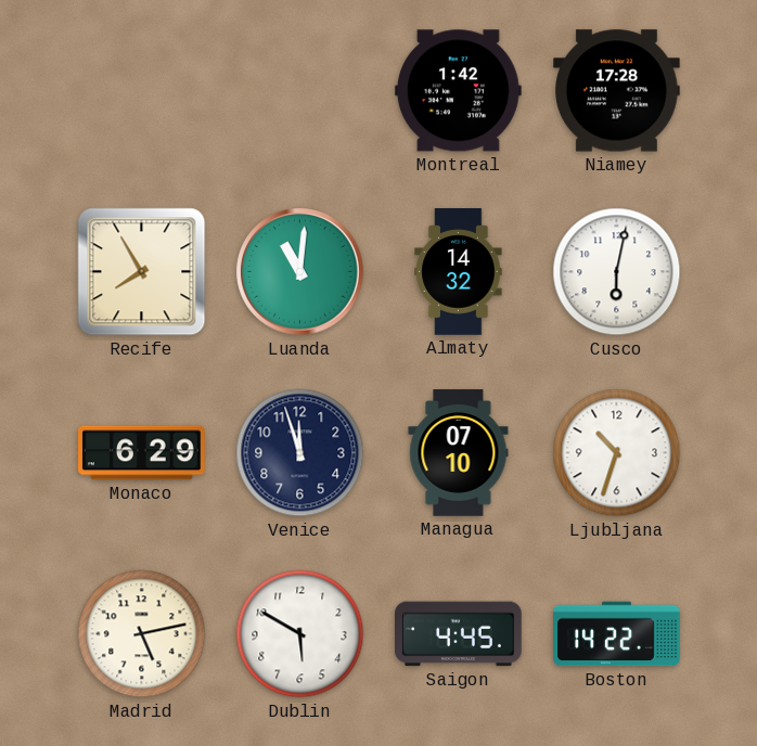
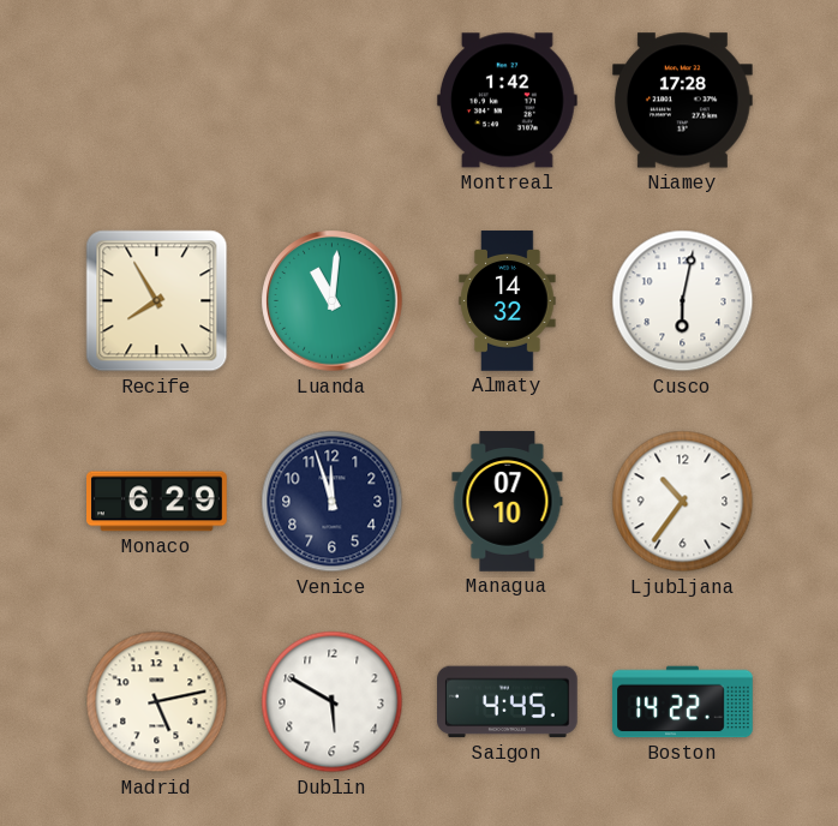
Ljubljana: 10:33 -> 10:36 (683, 502)
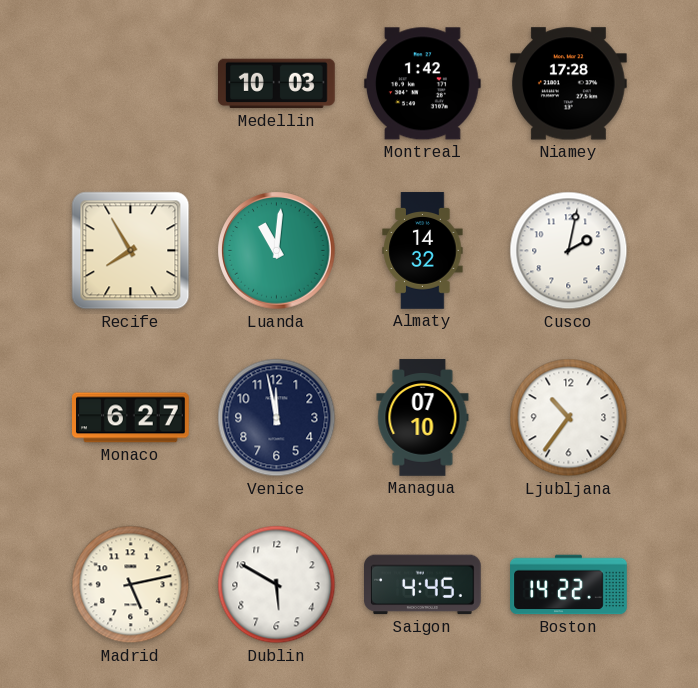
Medellin: none -> 10:03 (277, 84)
Cusco: 6:02 -> 2:02 (569, 251)
Monaco: 6:29 -> 6:27 (131, 418)
Venice: 11:57 -> 11:58 (277, 418)
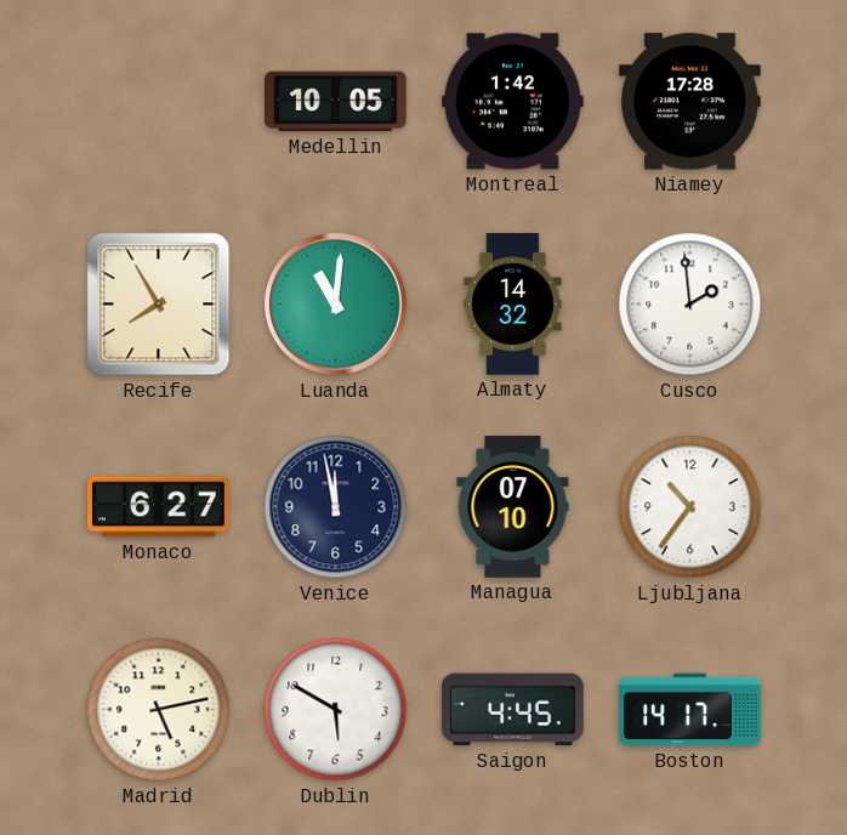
Medellin: 10:03 -> 10:05 (336, 102)
Cusco: 2:02 -> 1:59 (690, 305)
Boston: 14:22 -> 14:17 (690, 710)
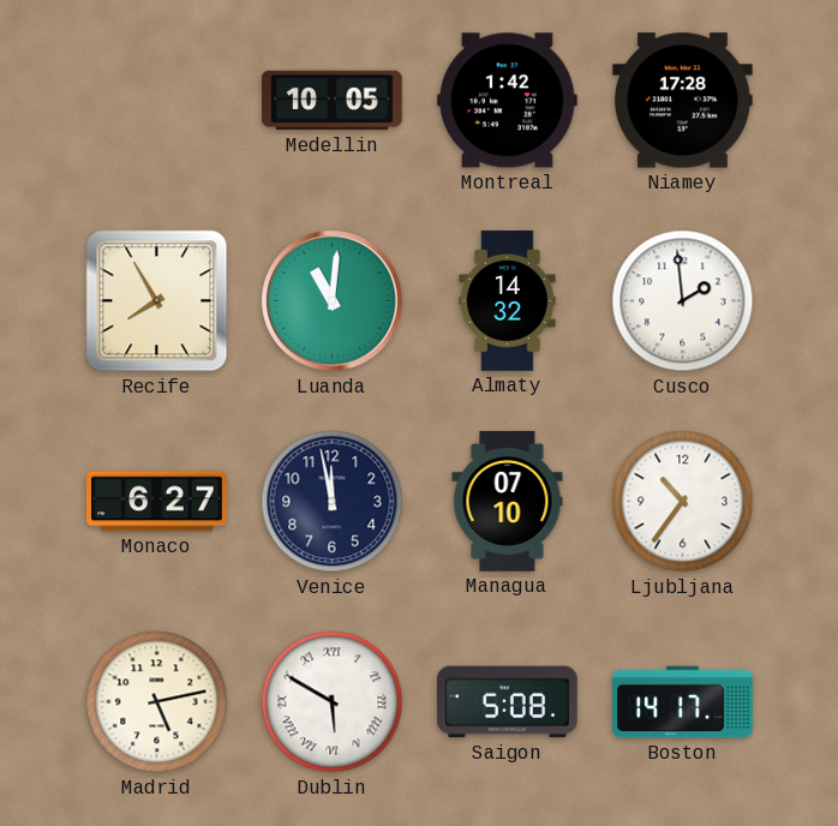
Dublin numerals: Arabic -> Roman (333, 702)
Saigon: 4:45 -> 5:08 (508, 702)
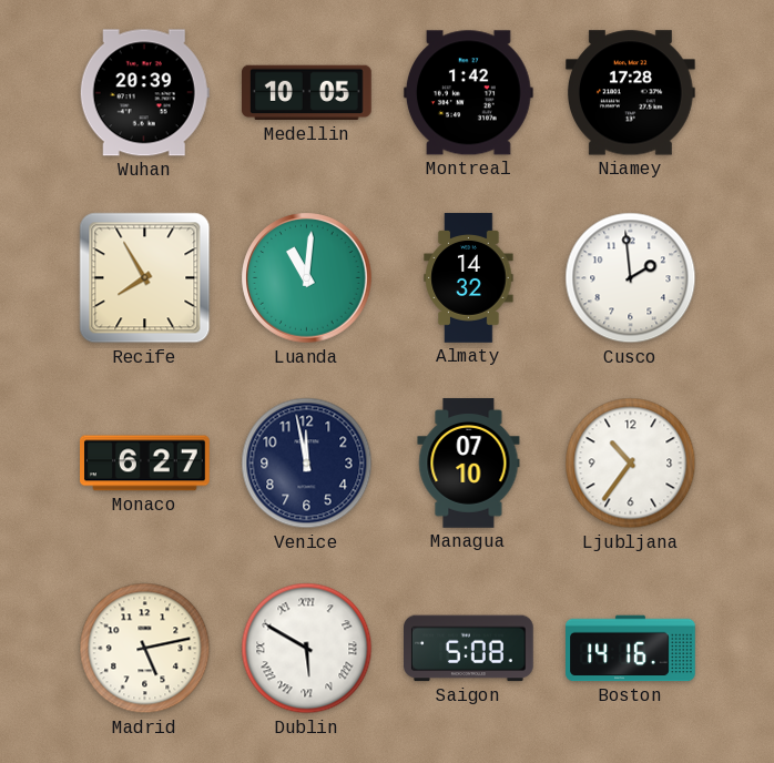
Wuhan: none -> 20:39 (144, 93)
Boston: 14:17 -> 14:16 (631, 649)
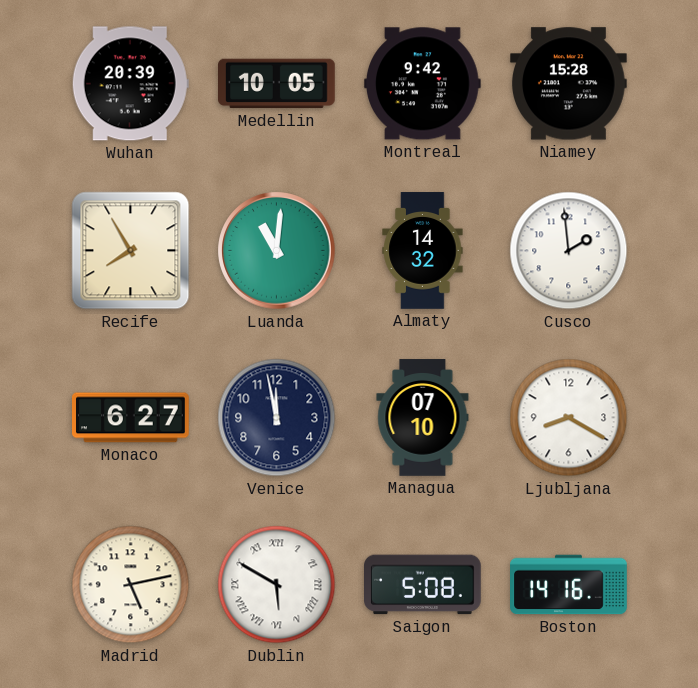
Montreal: 1:42 -> 9:42 (422, 84)
Niamey: 17:28 -> 15:28 (569, 84)
Ljubljana: 10:36 -> 8:20 (569, 418)
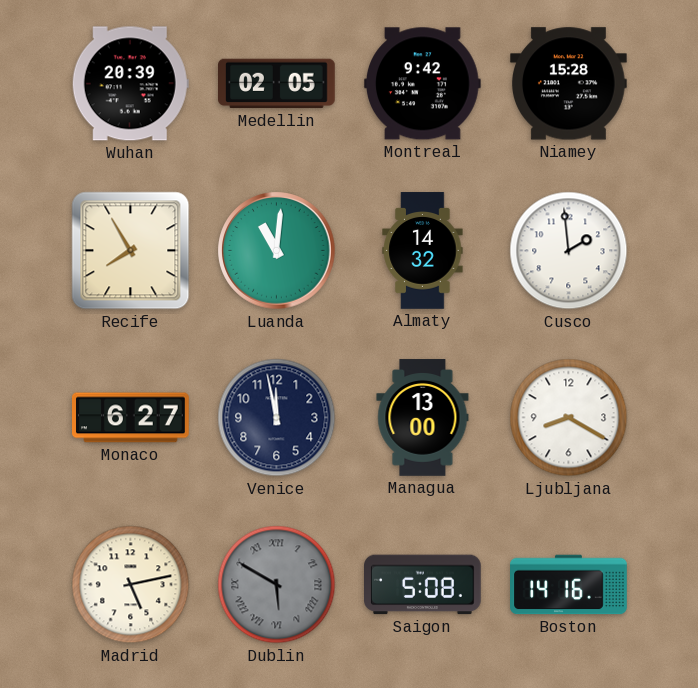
Medellin: 10:05 -> 02:05 (277, 84)
Managua: 07:10 -> 13:00 (423, 418)
Dublin dial: white -> grey (277, 585)
